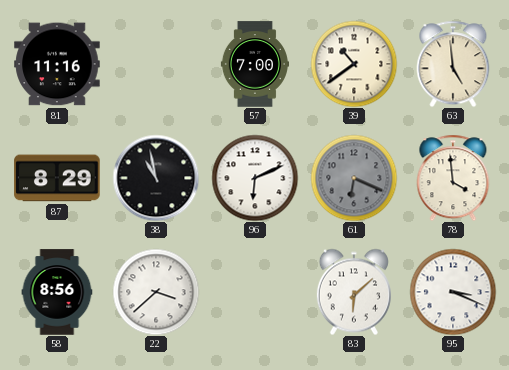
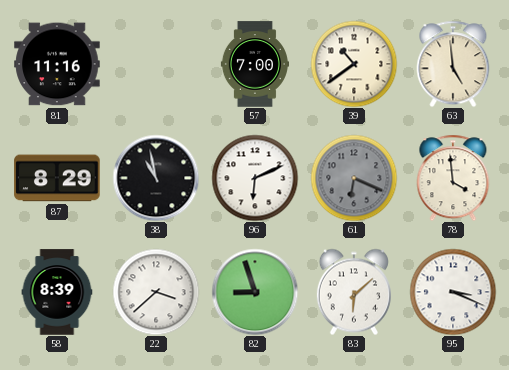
58: 8:56 -> 8:39 (57, 292)
82: none -> 8:57 (255, 292)
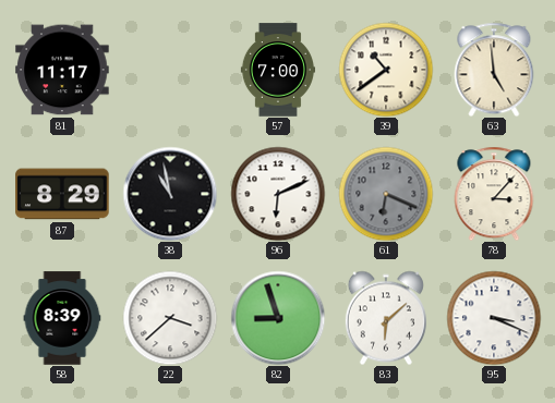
81: 11:16 -> 11:17 (62, 70)
78: 3:59 -> 3:07 (494, 194)
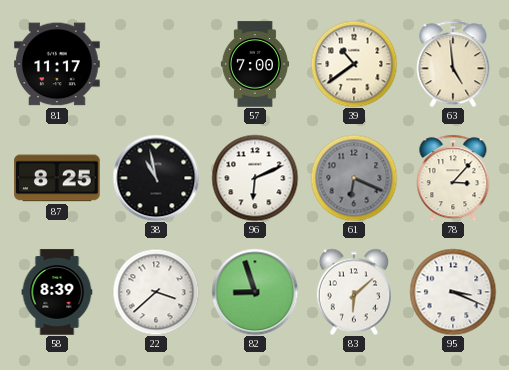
87: 8:29 -> 8:25 (57, 178)
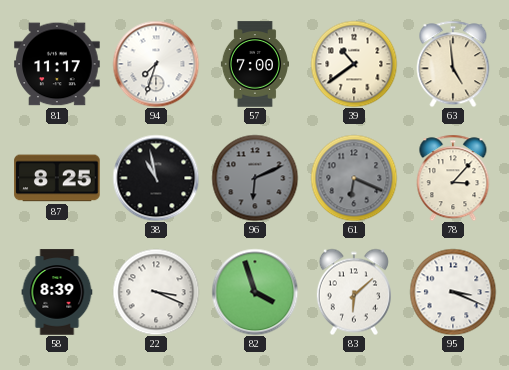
94: none -> 7:33 (156, 64)
96 dial: white -> grey (255, 178)
22: 3:38 -> 3:19 (156, 292)
82: 8:57 -> 3:57 (255, 292)
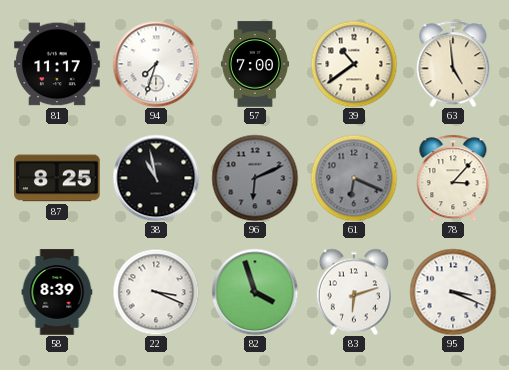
83: 6:08 -> 6:12 (354, 292)
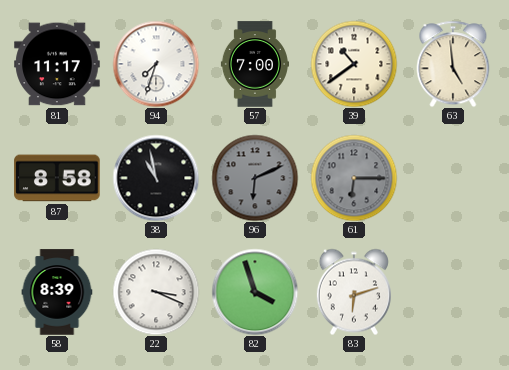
87: 8:25 -> 8:58 (57, 178)
61: 6:19 -> 6:15 (354, 178)
78: 3:07 -> none (453, 178)
95: 3:19 -> none (453, 292)
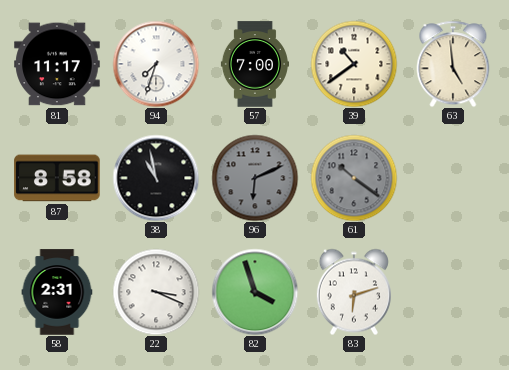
61: 6:15 -> 10:21 (354, 178)
58: 8:39 -> 2:31 (57, 292)
